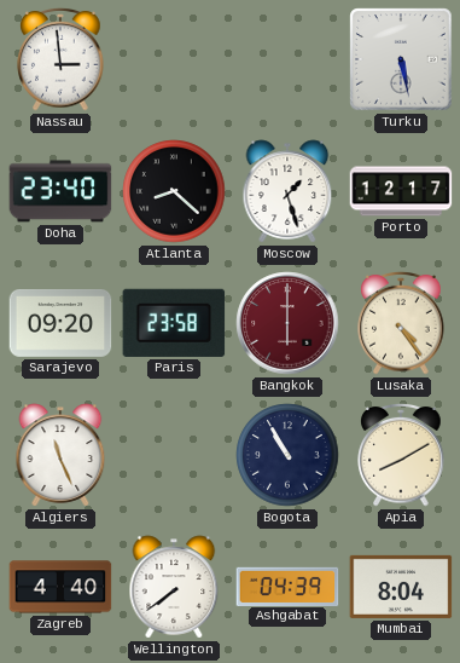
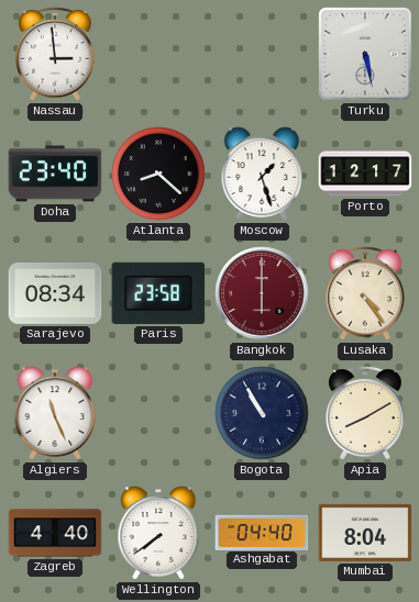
Sarajevo: 09:20 -> 08:34 (55, 294)
Ashgabat: 04:39 -> 04:40 (262, 532)
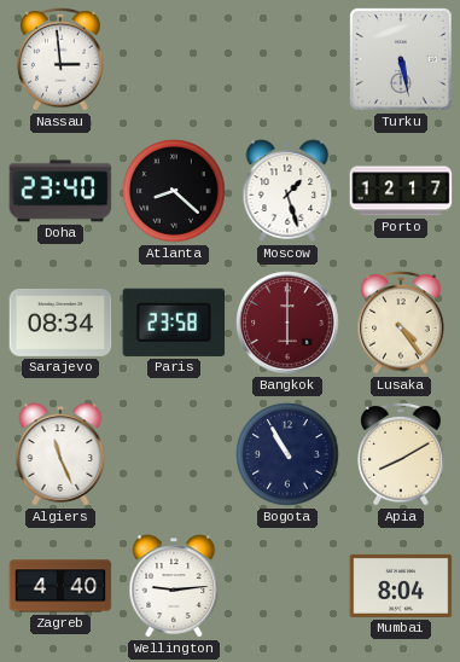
Wellington: 7:39 -> 9:14 (174, 586)
Ashgabat: 04:40 -> none (262, 532)
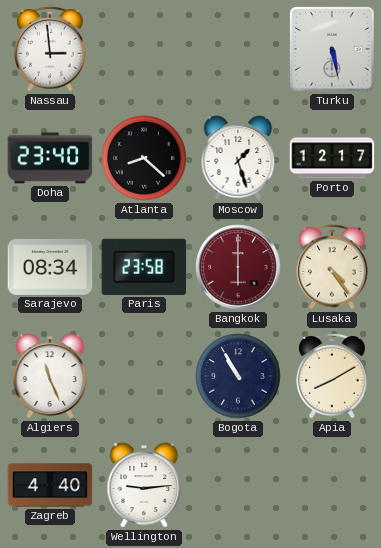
Mumbai: 8:04 -> none (401, 586)
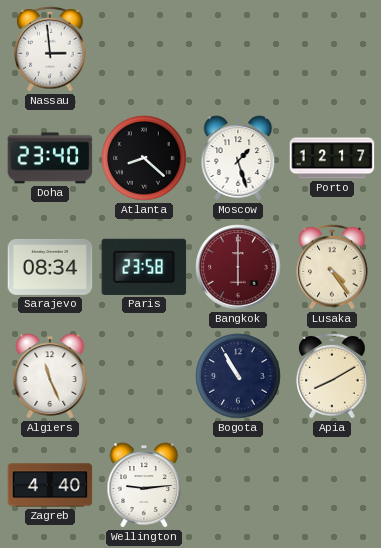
Turku: 5:28 -> none (332, 49)
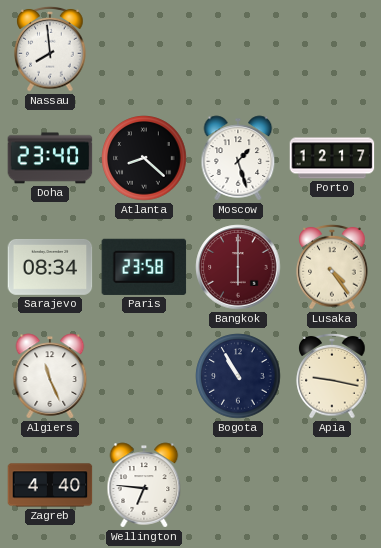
Nassau: 2:59 -> 7:59 (50, 49)
Apia: 8:10 -> 9:17 (332, 376)
Wellington: 9:14 -> 6:46 (144, 485)
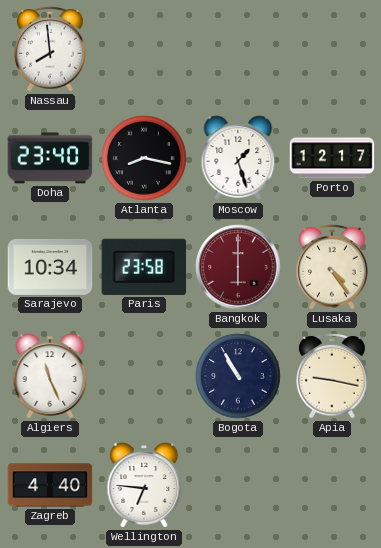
Atlanta: 8:22 -> 8:17 (144, 158)
Sarajevo: 08:34 -> 10:34 (50, 268)
